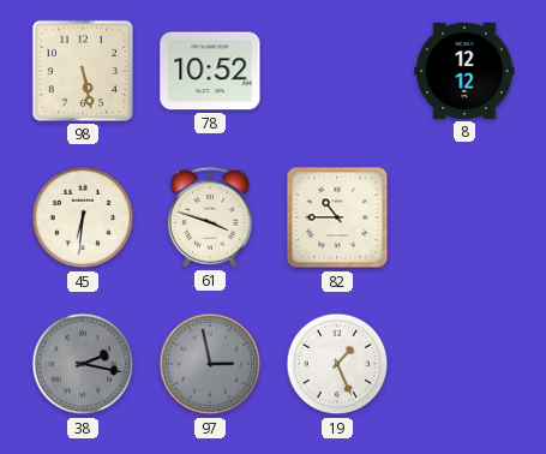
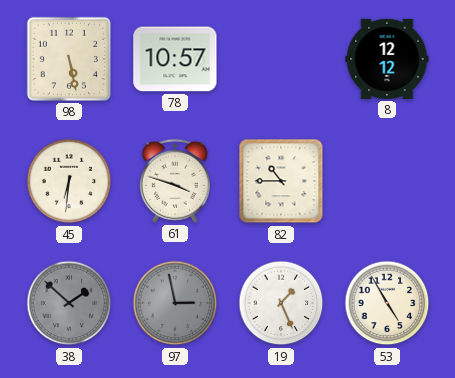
78: 10:52 -> 10:57 (175, 59)
38: 2:17 -> 1:52 (69, 303)
53: none -> 4:55 (387, 303)
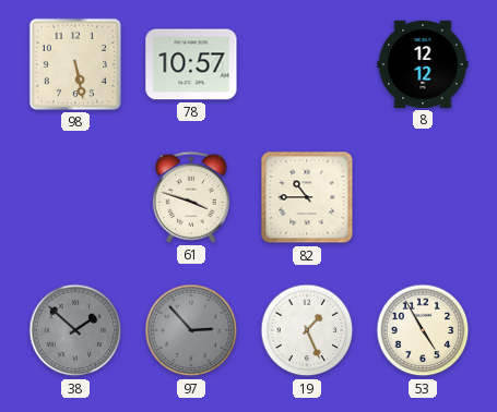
45: 6:31 -> none (69, 181)
97: 2:58 -> 2:53 (191, 330)
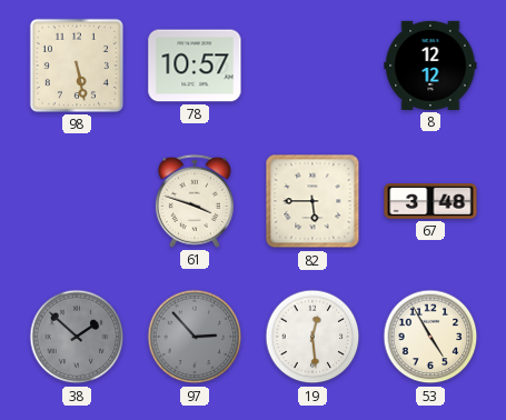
82: 10:45 -> 5:45 (312, 201)
67: none -> 3:48 (430, 201)
19: 1:26 -> 12:29 (312, 337)
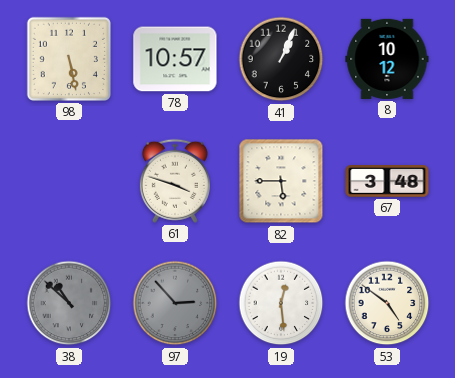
41: none -> 1:04 (281, 59)
8: 12:12 -> 10:12 (387, 59)
38: 1:52 -> 10:52 (69, 303)
53: 4:55 -> 4:51 (387, 303)
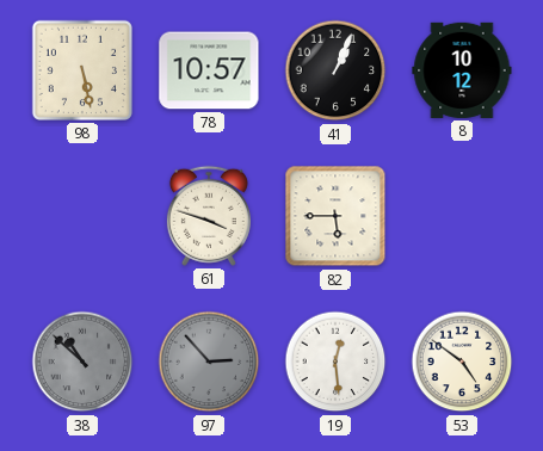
67: 3:48 -> none (387, 181)
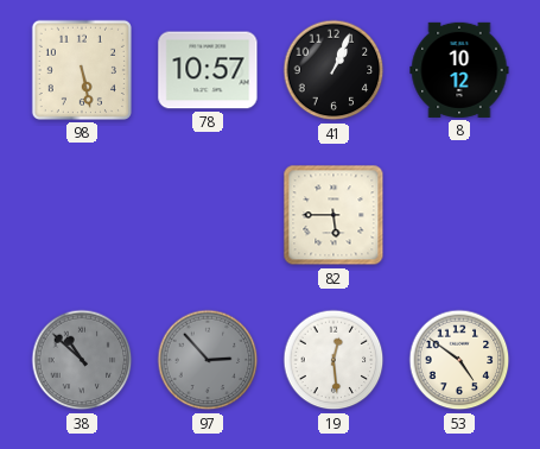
61: 3:48 -> none (209, 216)
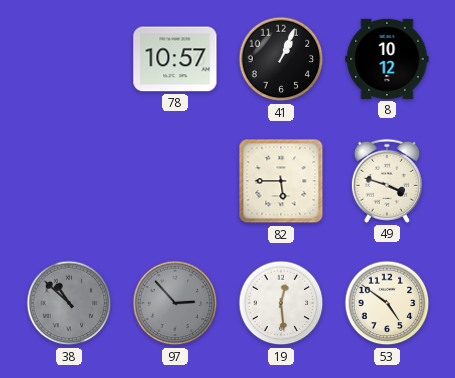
98: 5:28 -> none (82, 70)
49: none -> 3:48 (387, 181)
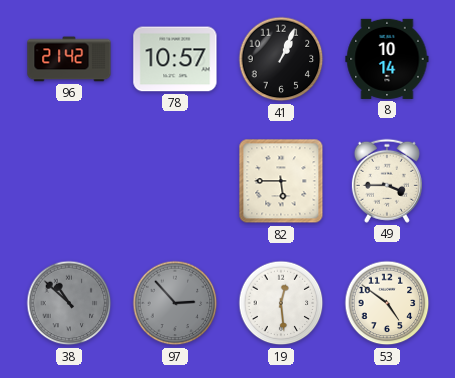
96: none -> 21:42 (69, 59)
8: 10:12 -> 10:14 (387, 59)
49: 3:48 -> 3:45 (387, 181)
